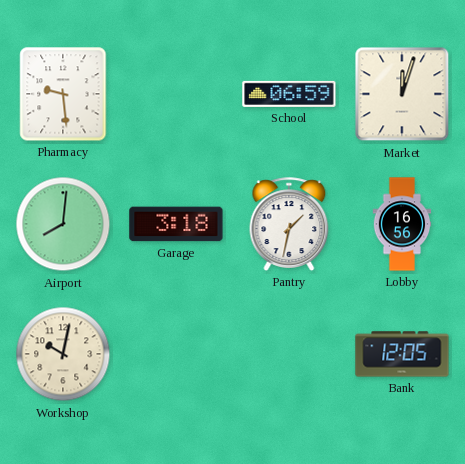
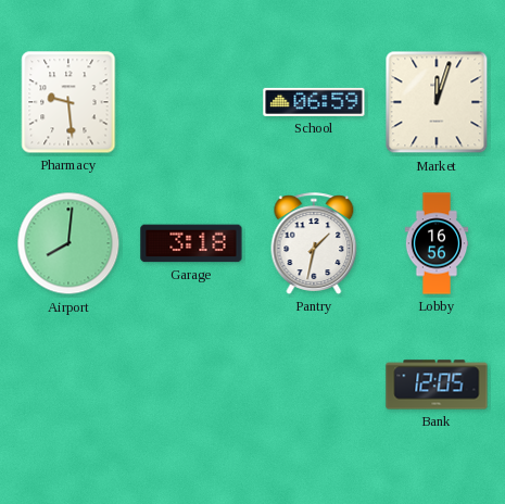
Workshop: 10:02 -> none (63, 354)
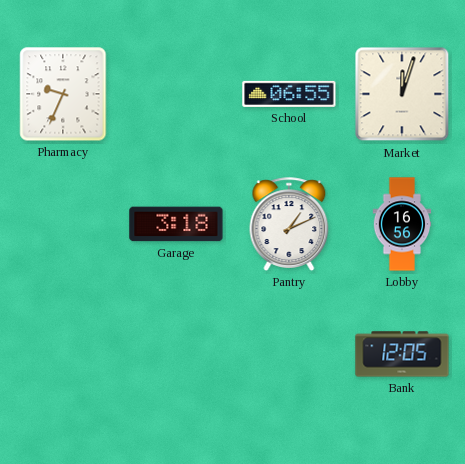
Pharmacy: 9:29 -> 9:34 (63, 94)
School: 06:59 -> 06:55 (289, 94)
Airport: 8:01 -> none (68, 243)
Pantry: 1:32 -> 1:11 (289, 224)
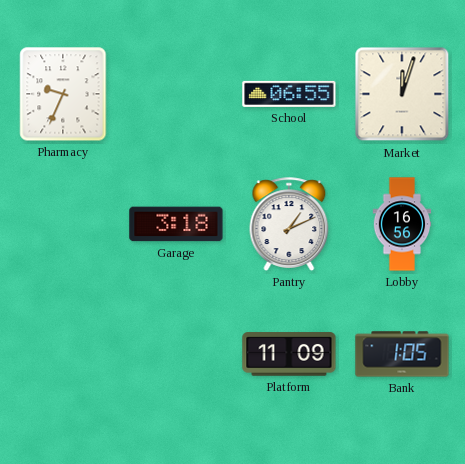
Platform: none -> 11:09 (289, 354)
Bank: 12:05 -> 1:05 (402, 354)
